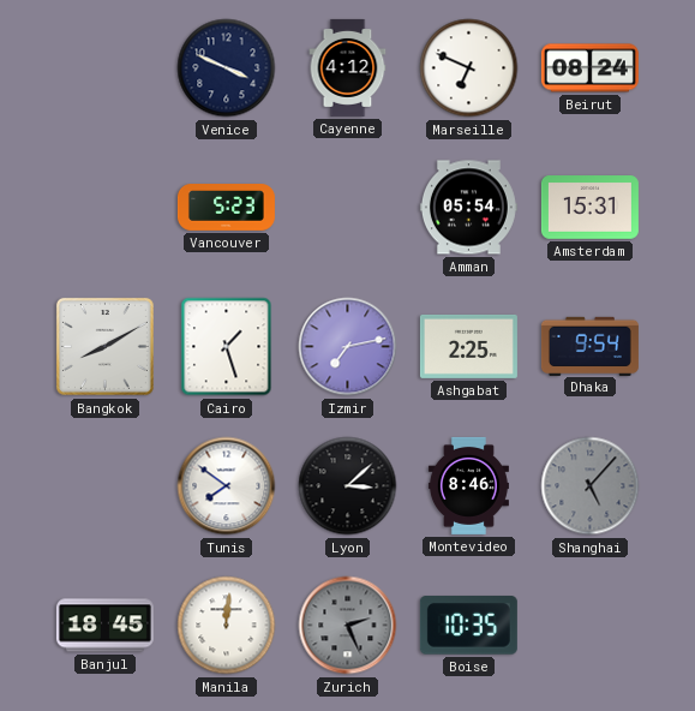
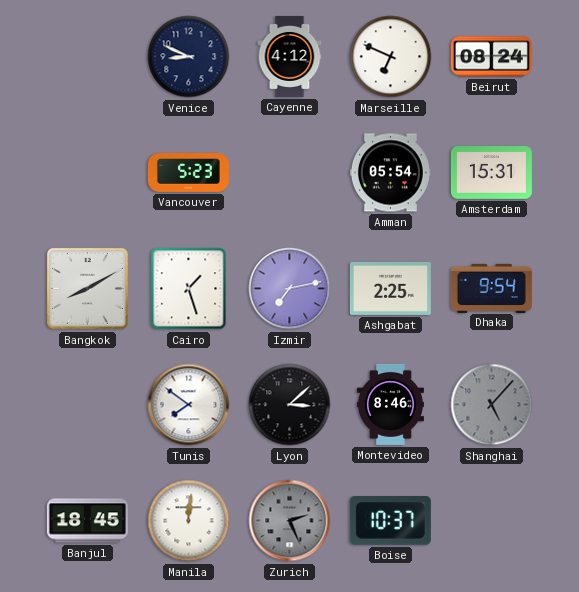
Venice: 3:49 -> 8:49 (189, 57)
Boise: 10:35 -> 10:37 (390, 521)
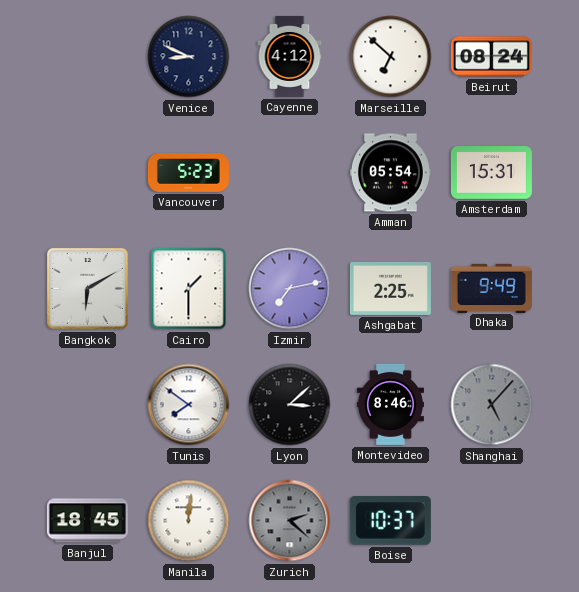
Marseille: 6:49 -> 6:52 (391, 57)
Bangkok: 8:10 -> 6:10 (87, 288)
Cairo: 1:27 -> 1:30 (189, 289)
Dhaka: 9:54 -> 9:49 (491, 288)
Zurich: 2:26 -> 2:22 (290, 521)
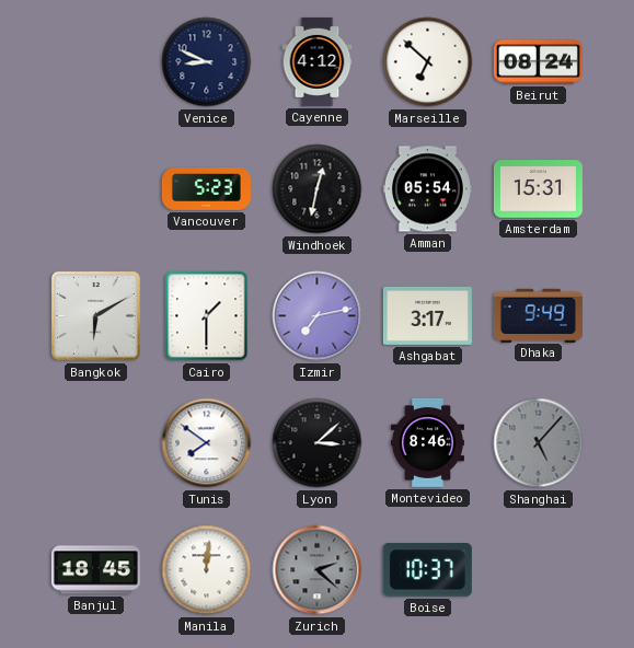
Windhoek: none -> 12:32 (318, 189)
Ashgabat: 2:25 -> 3:17 (427, 315)
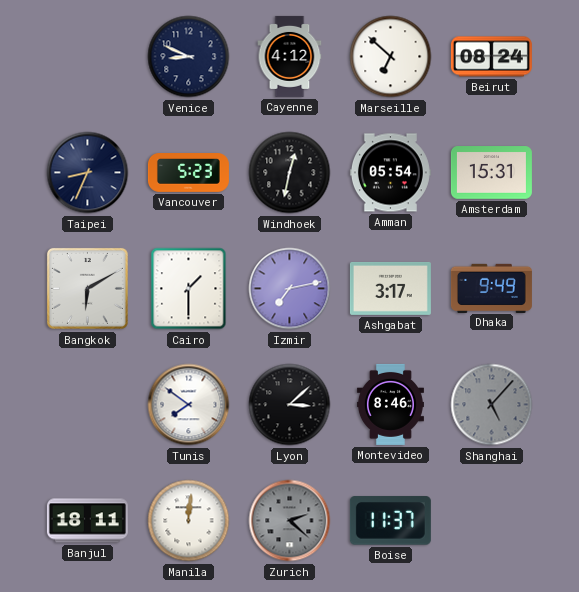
Taipei: none -> 8:34 (88, 173)
Banjul: 18:45 -> 18:11 (87, 521)
Boise: 10:37 -> 11:37 (390, 521)
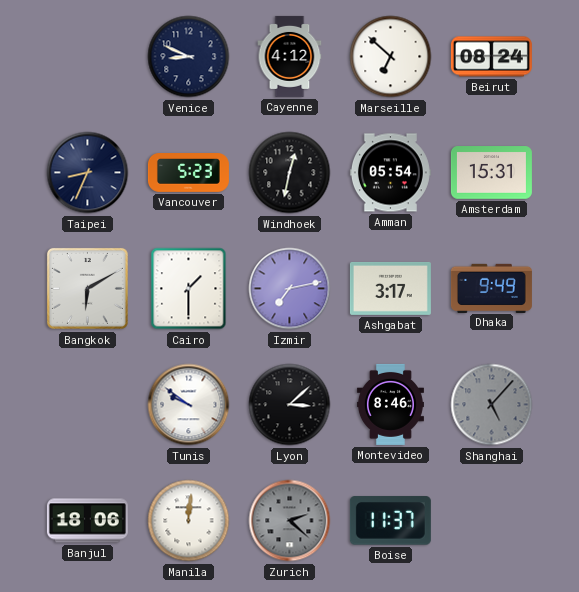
Tunis: 7:51 -> 9:51 (189, 405)
Banjul: 18:11 -> 18:06 (87, 521)
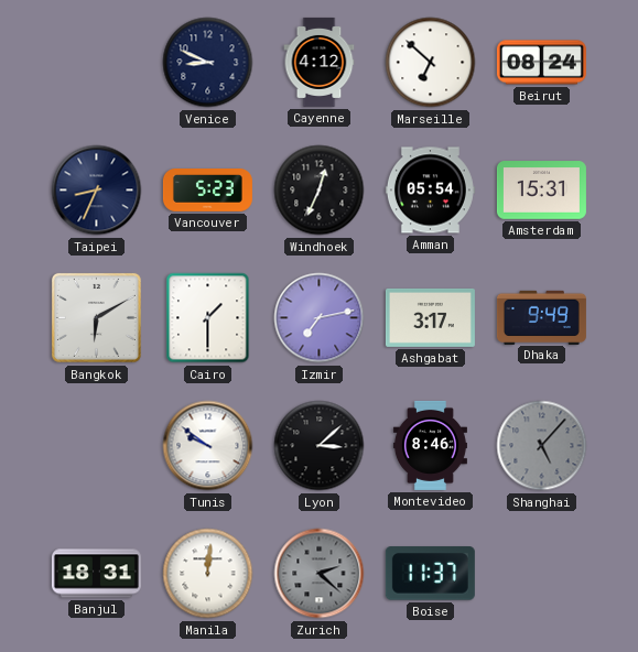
Windhoek: 12:32 -> 12:34 (320, 191)
Banjul: 18:06 -> 18:31 (96, 574)
